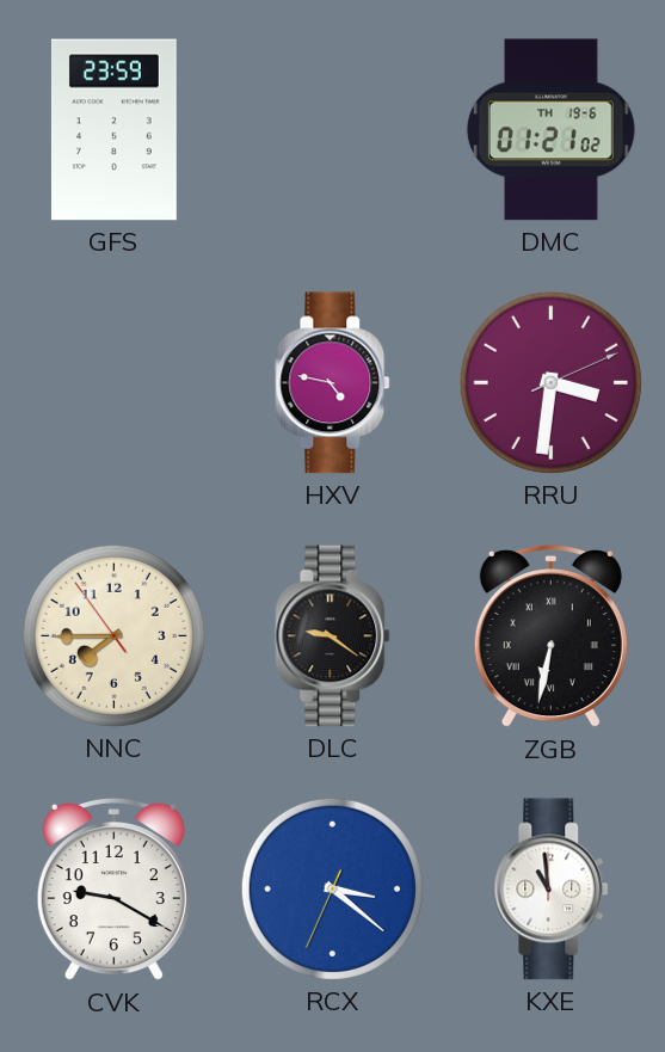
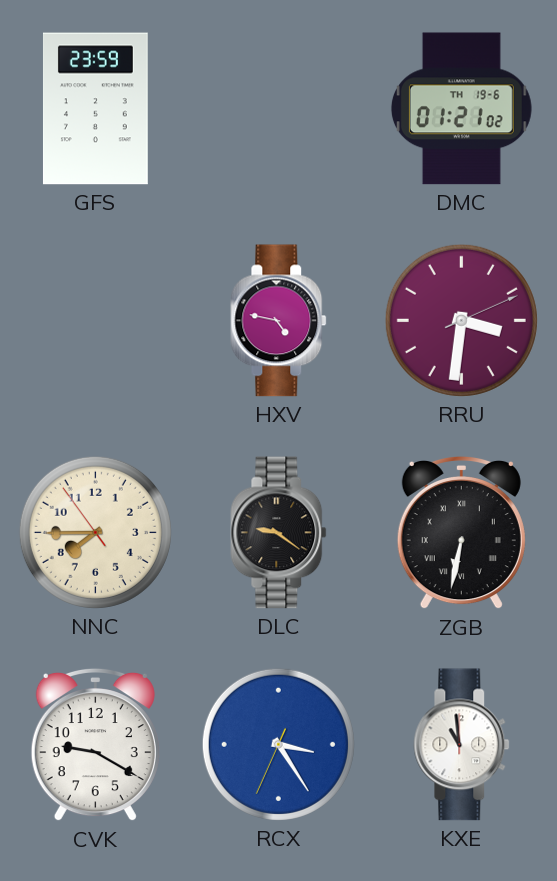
RCX: 3:21 -> 3:24 (278, 744)
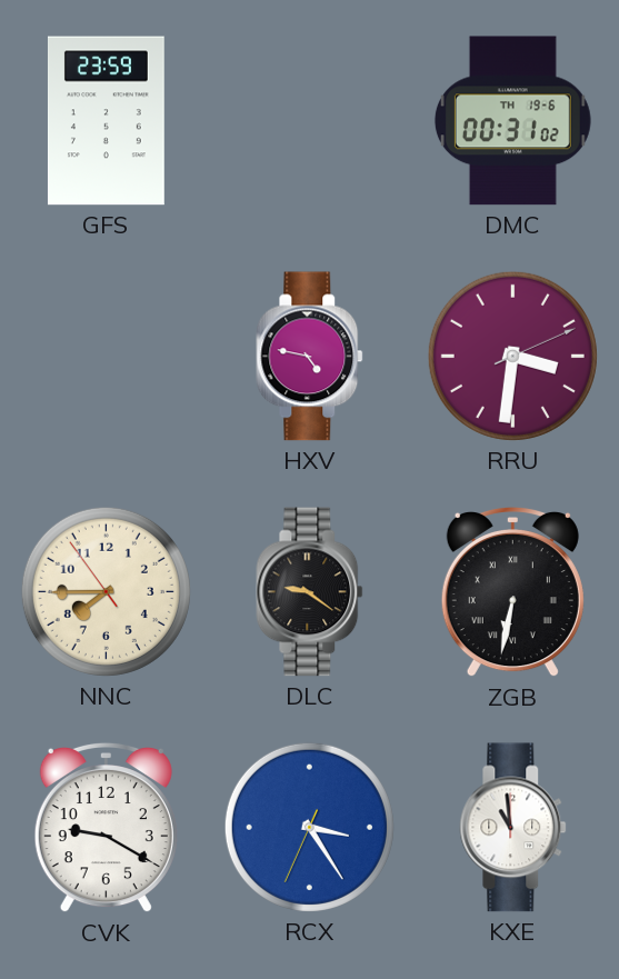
DMC: 01:21 -> 00:31 (512, 121)
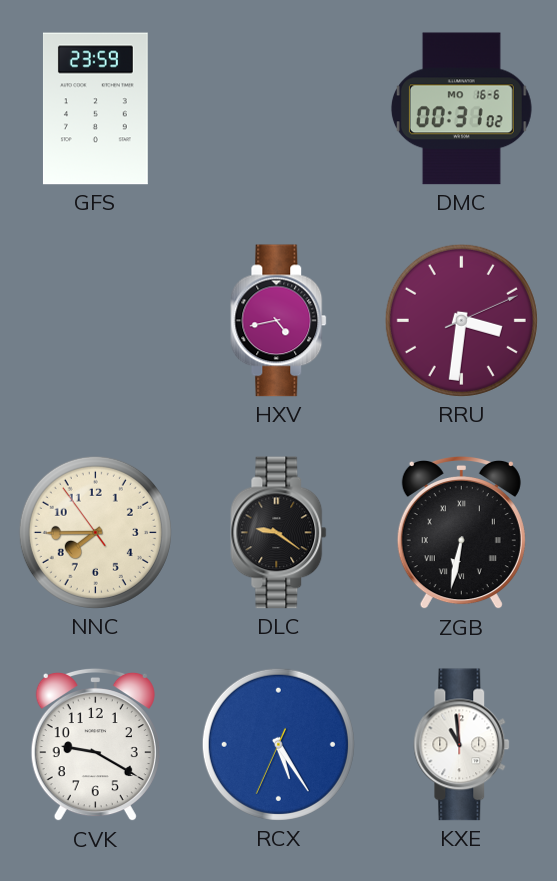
DMC date: TH 19-6 -> MO 16-6 (461, 109)
HXV: 4:47 -> 4:43 (279, 321)
RCX: 3:24 -> 5:24 (278, 744)
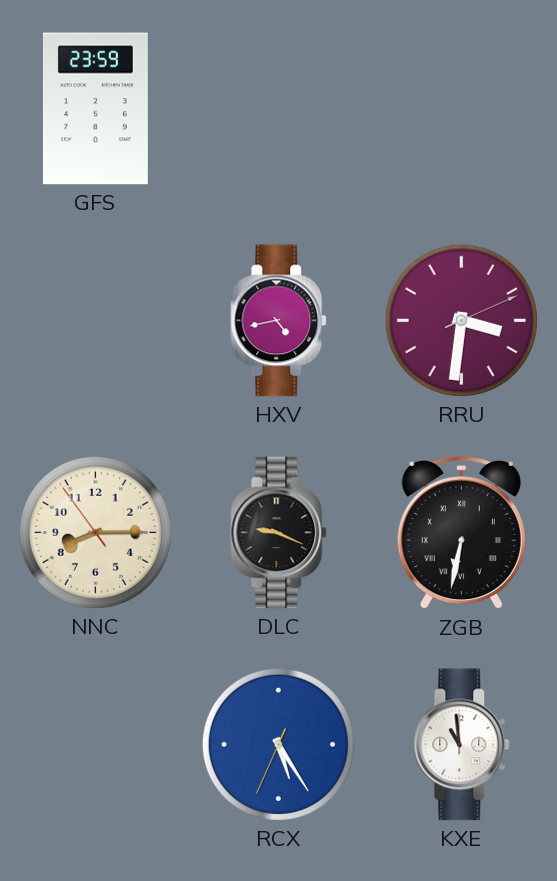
DMC: 00:31 -> none (461, 109)
NNC: 7:44 -> 8:14 (95, 532)
DLC: 9:21 -> 9:19 (279, 533)
CVK: 9:20 -> none (95, 745)
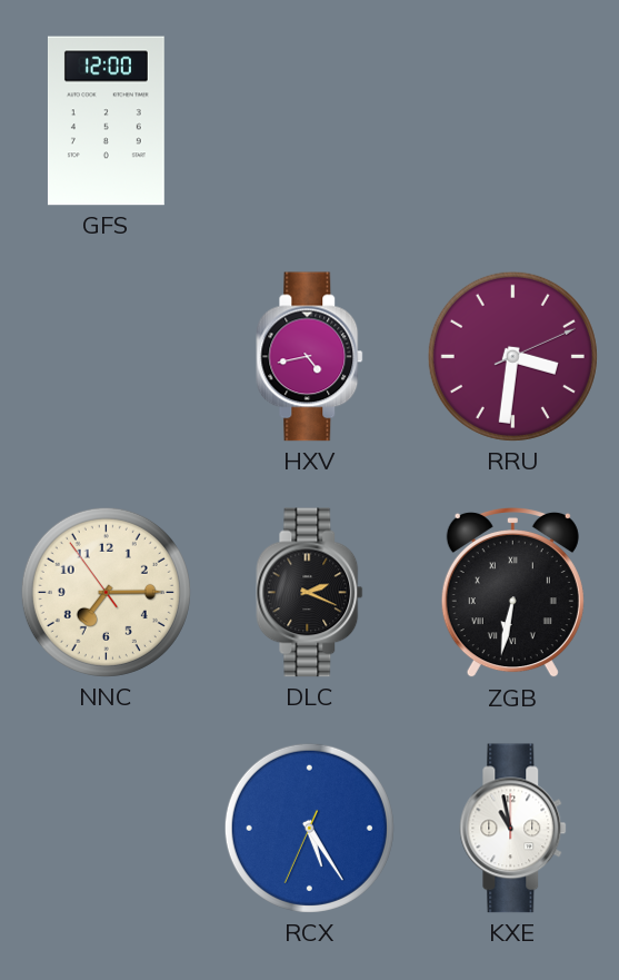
GFS: 23:59 -> 12:00 (106, 121)
NNC: 8:14 -> 7:14 (106, 592)
DLC: 9:19 -> 2:19 (310, 593)
KXE: 10:59 -> 10:58 (513, 829)
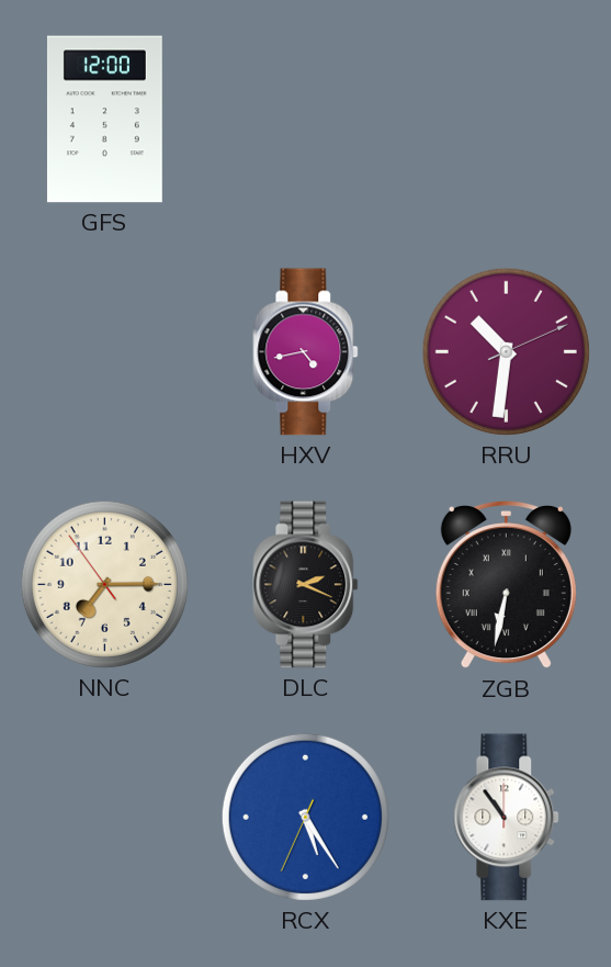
RRU: 3:31 -> 10:31 (506, 351)
KXE: 10:58 -> 10:54 (507, 818)
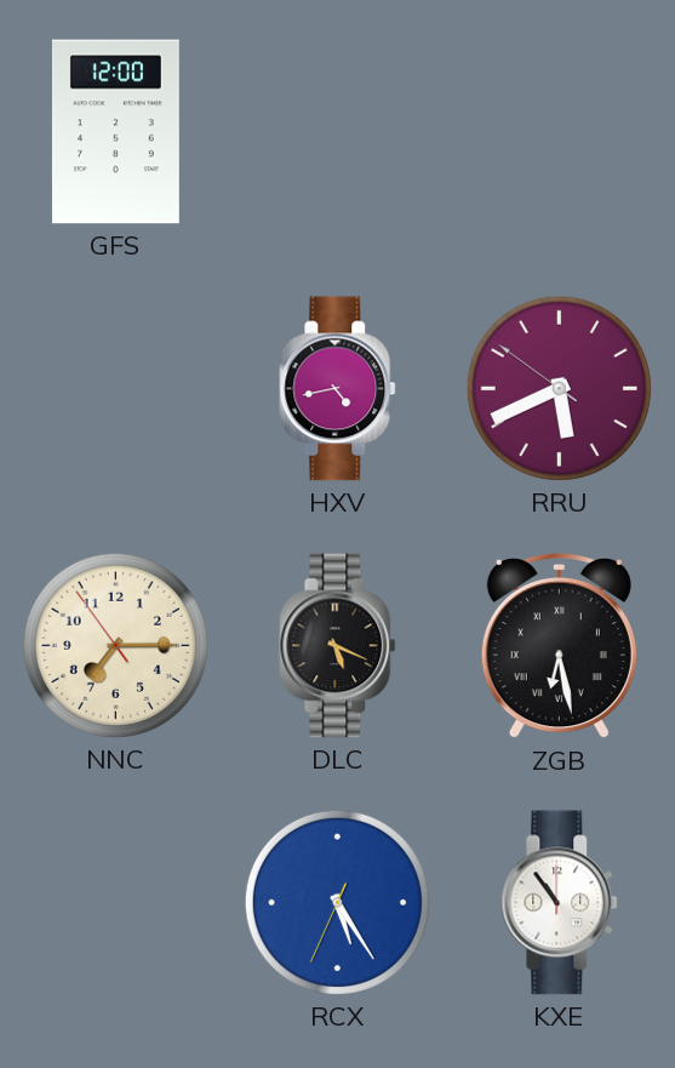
RRU: 10:31 -> 5:40 (559, 388)
DLC: 2:19 -> 5:19 (338, 646)
ZGB: 6:32 -> 6:28 (559, 646)
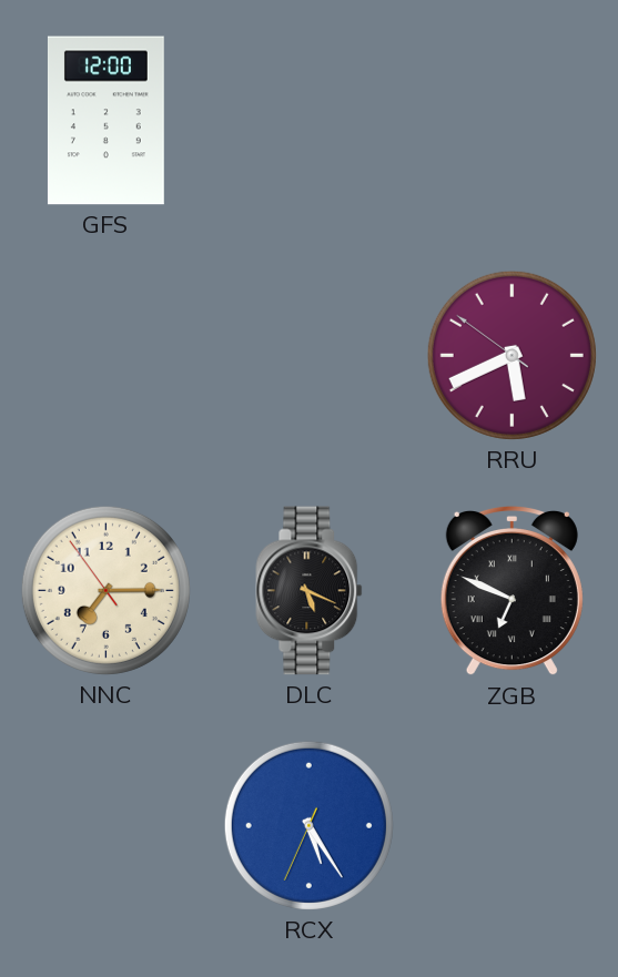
HXV: 4:43 -> none (338, 389)
ZGB: 6:28 -> 6:49 (511, 591)
KXE: 10:54 -> none (560, 903)
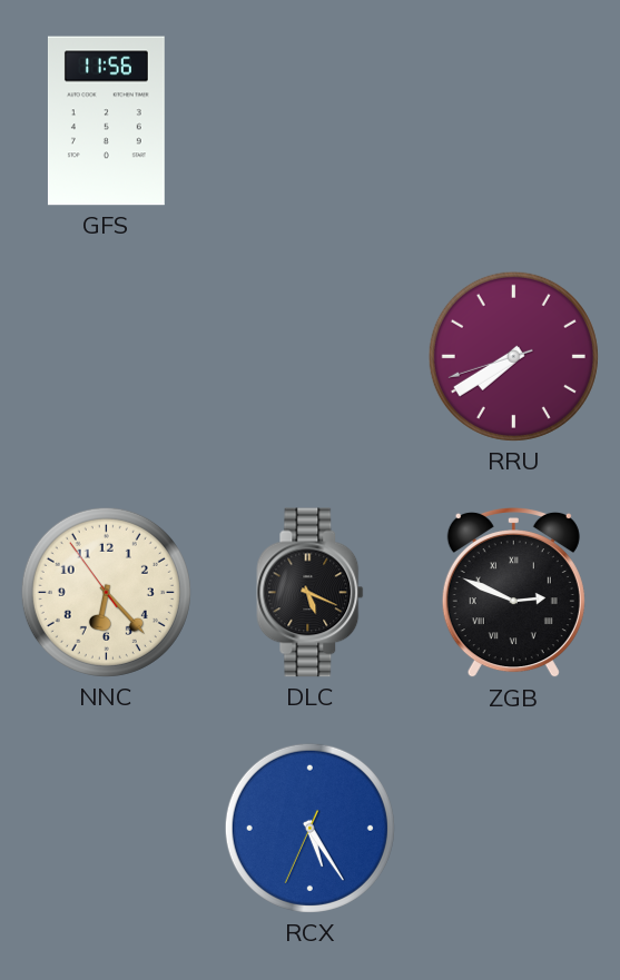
GFS: 12:00 -> 11:56 (106, 121)
RRU: 5:40 -> 7:39 (513, 356)
NNC: 7:14 -> 6:22 (106, 592)
ZGB: 6:49 -> 2:49 (513, 593)
